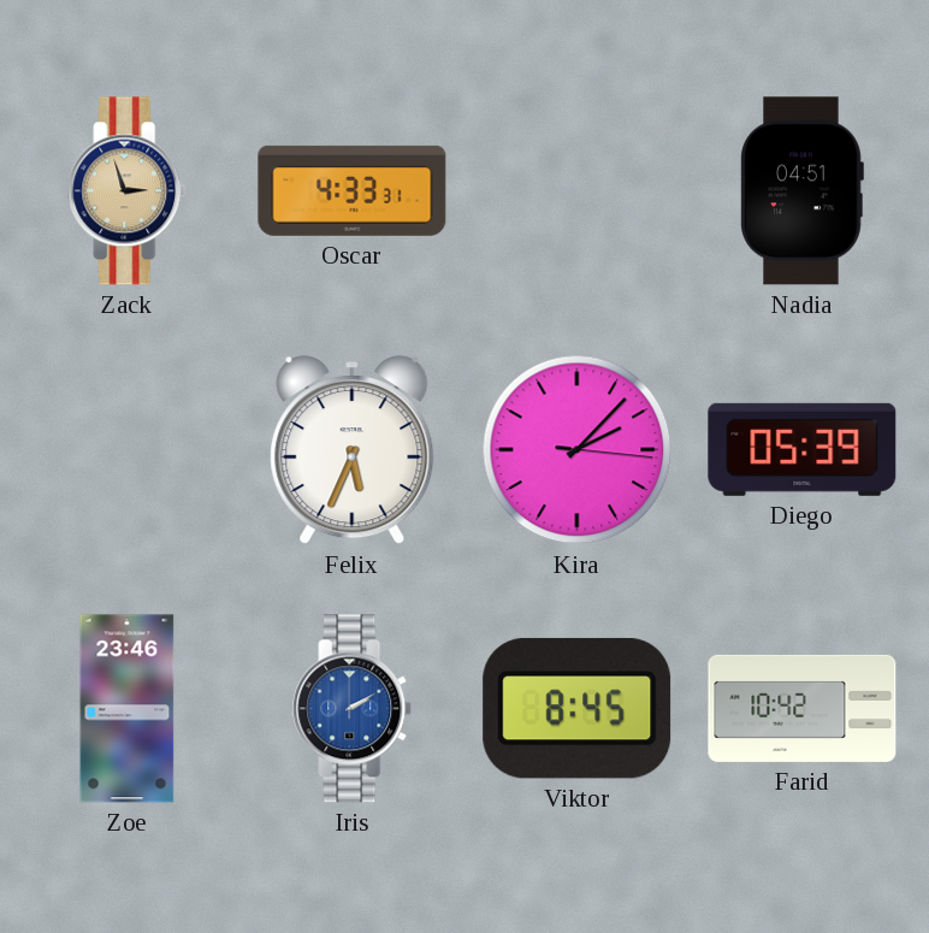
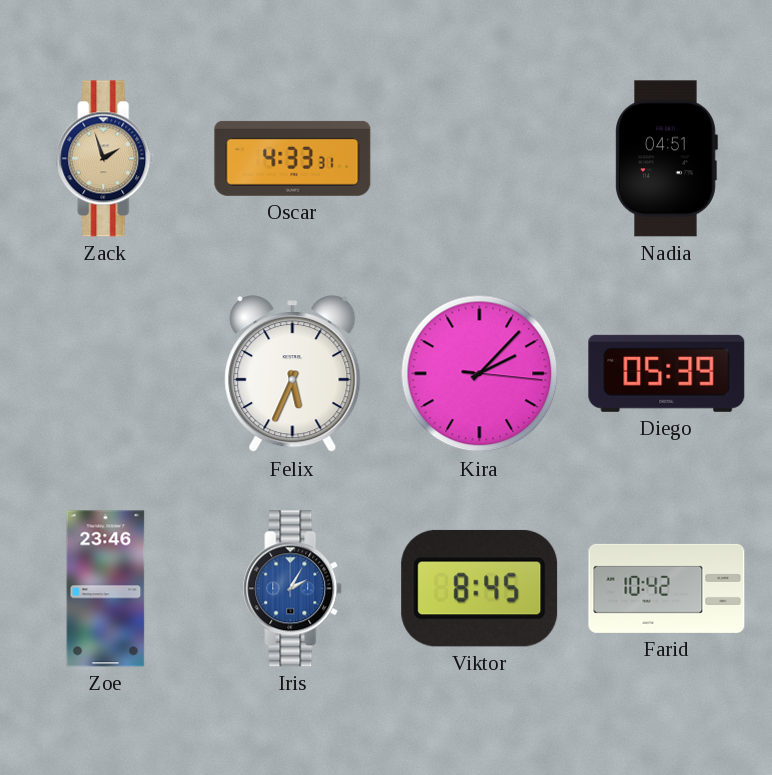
Zack: 2:57 -> 1:57 (106, 159)
Iris: 2:10 -> 2:05 (293, 589)
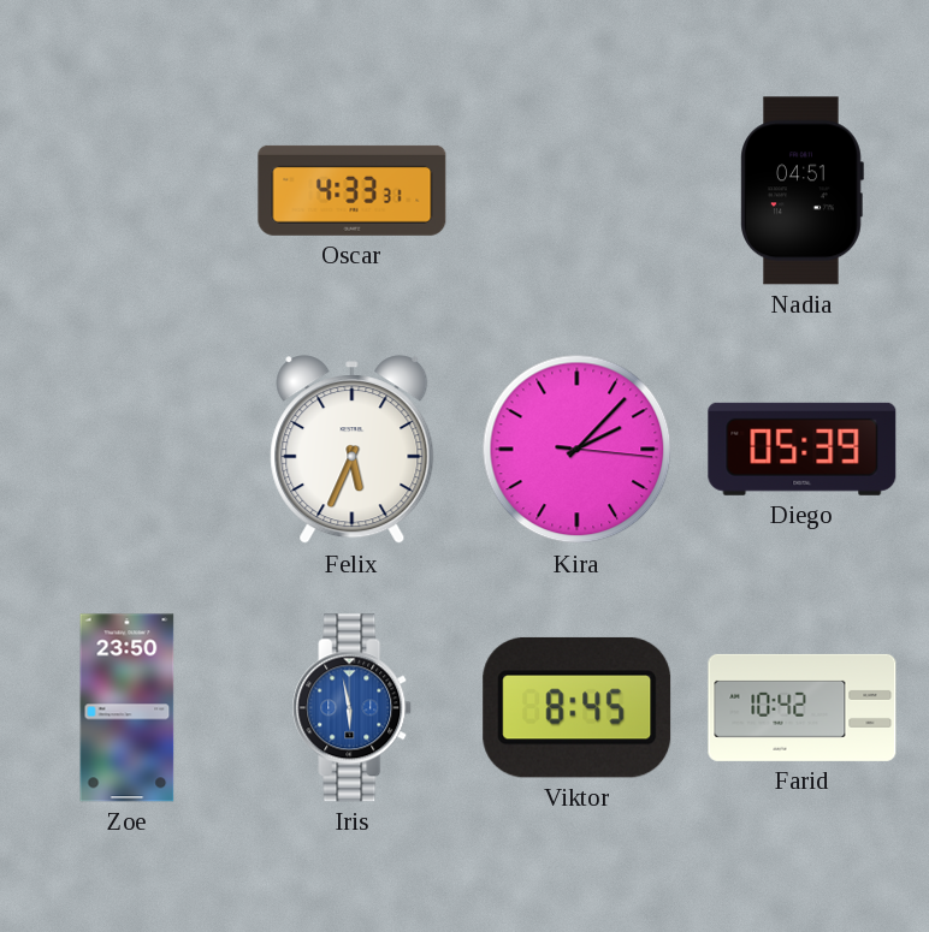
Zack: 1:57 -> none (106, 159)
Zoe: 23:46 -> 23:50 (128, 708)
Iris: 2:05 -> 5:58 (353, 708)
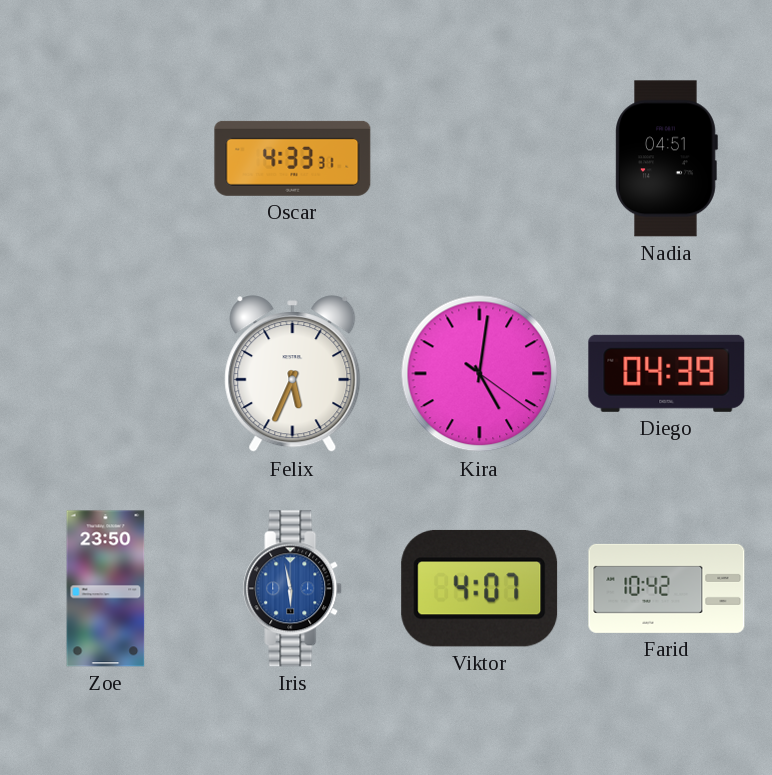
Kira: 2:07 -> 5:01 (480, 374)
Diego: 05:39 -> 04:39 (667, 373)
Viktor: 8:45 -> 4:07 (480, 588)
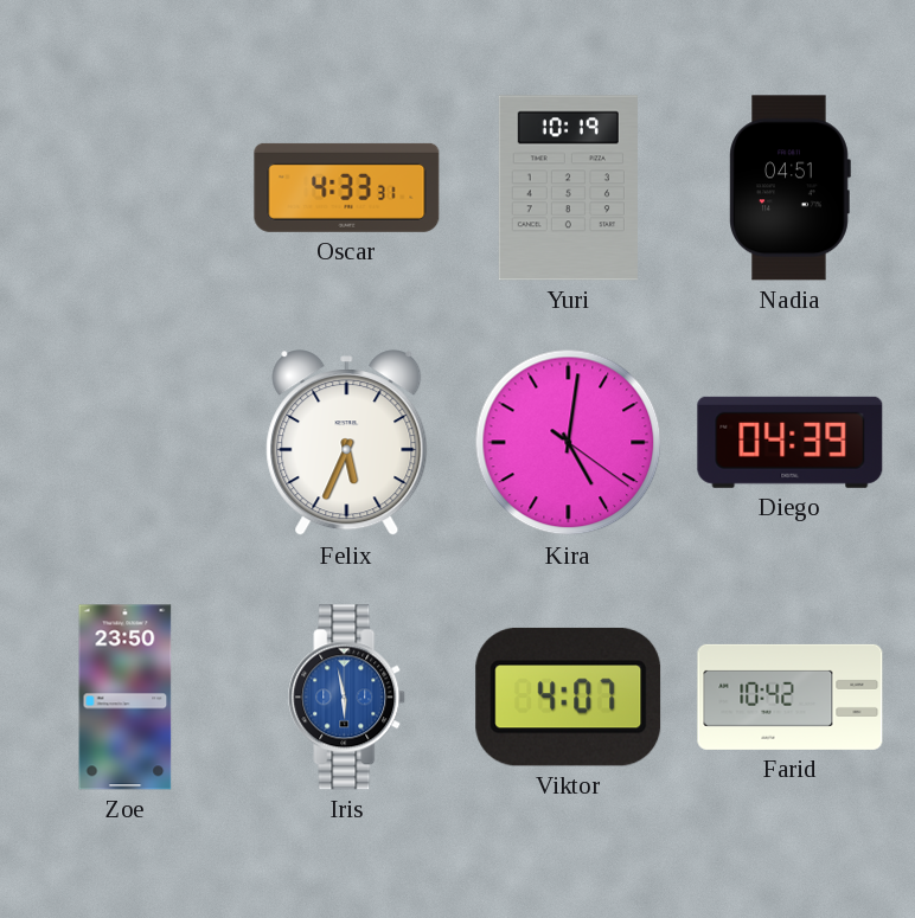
Yuri: none -> 10:19 (568, 188)
